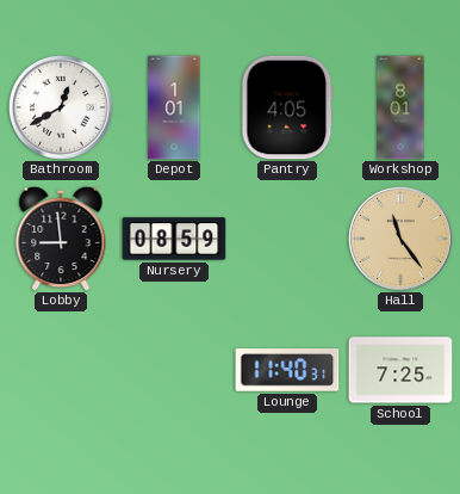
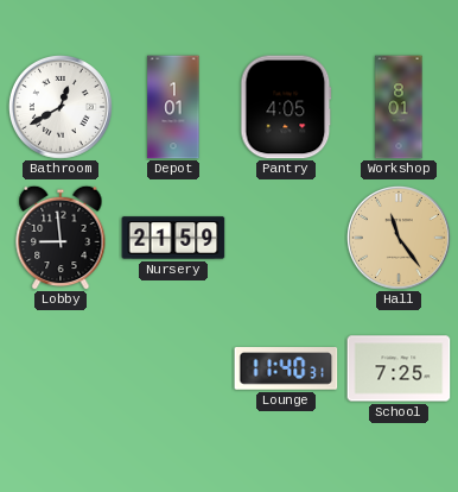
Nursery: 08:59 -> 21:59 (173, 238)
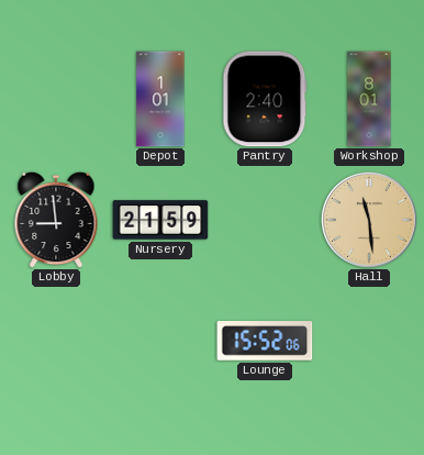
Bathroom: 12:40 -> none (61, 107)
Pantry: 4:05 -> 2:40 (265, 99)
Hall: 11:24 -> 11:29 (369, 220)
Lounge: 11:40 -> 15:52 (265, 342)
School: 7:25 -> none (399, 368)
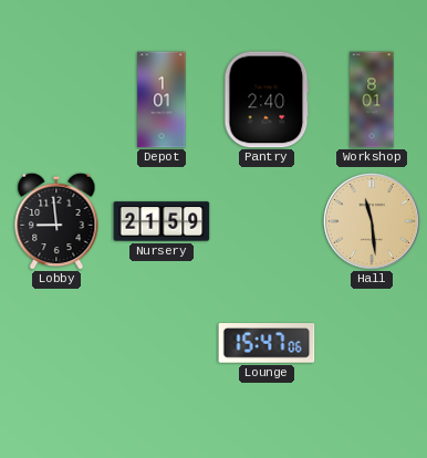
Lounge: 15:52 -> 15:47 (267, 344)
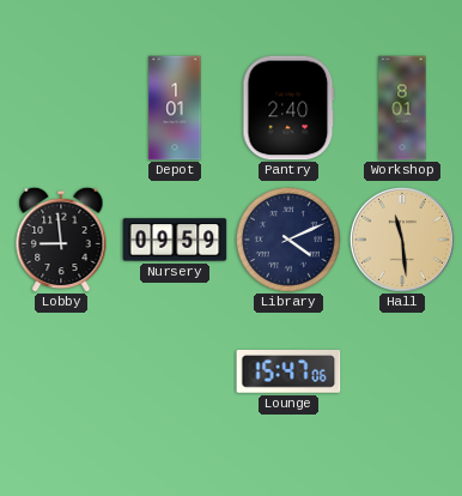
Nursery: 21:59 -> 09:59 (175, 240)
Library: none -> 4:11 (288, 240)
